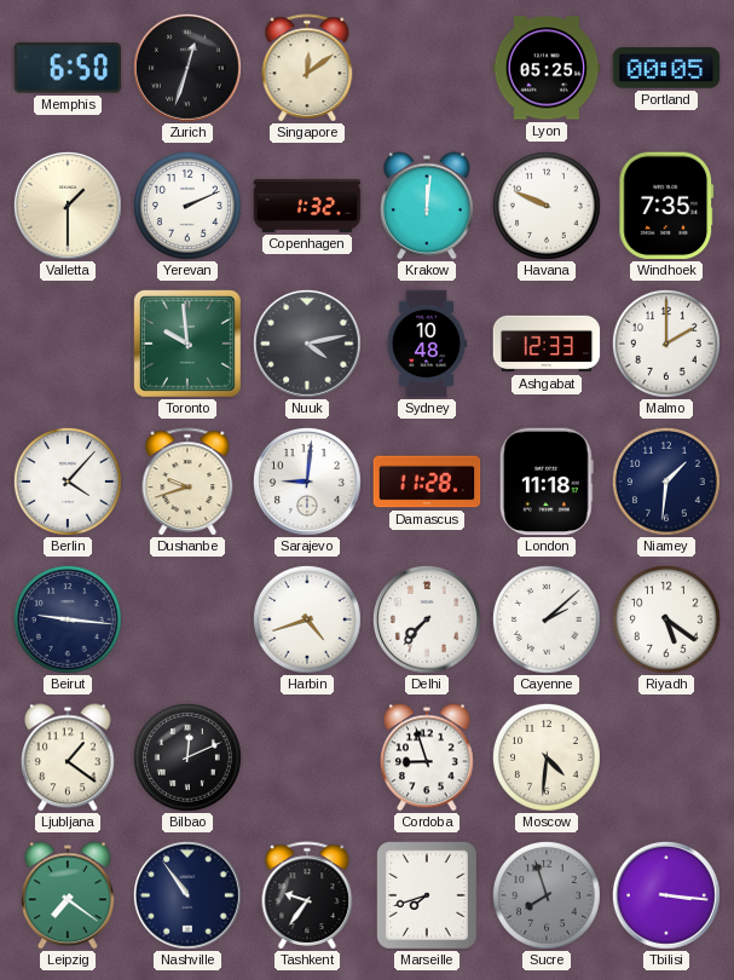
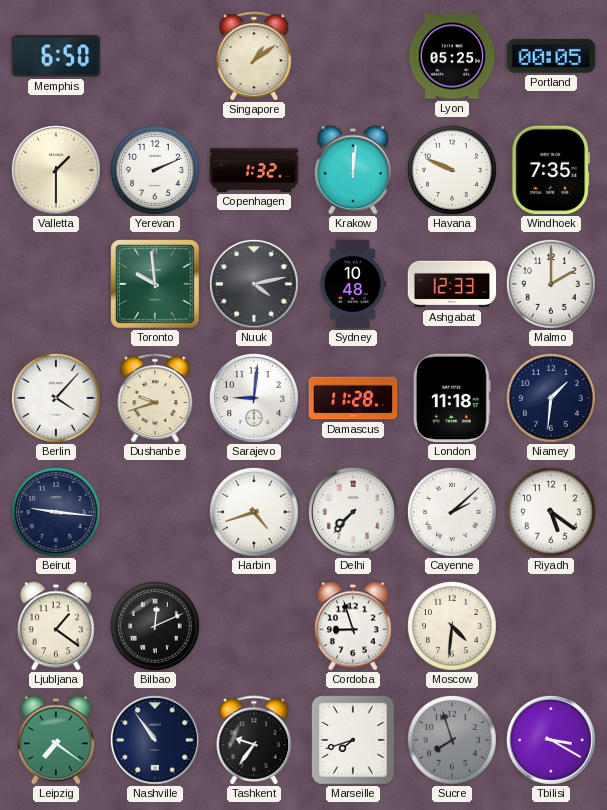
Zurich: 12:33 -> none (189, 69)
Singapore: 12:09 -> 1:09 (254, 56)
Tbilisi: 3:16 -> 3:20 (552, 741)
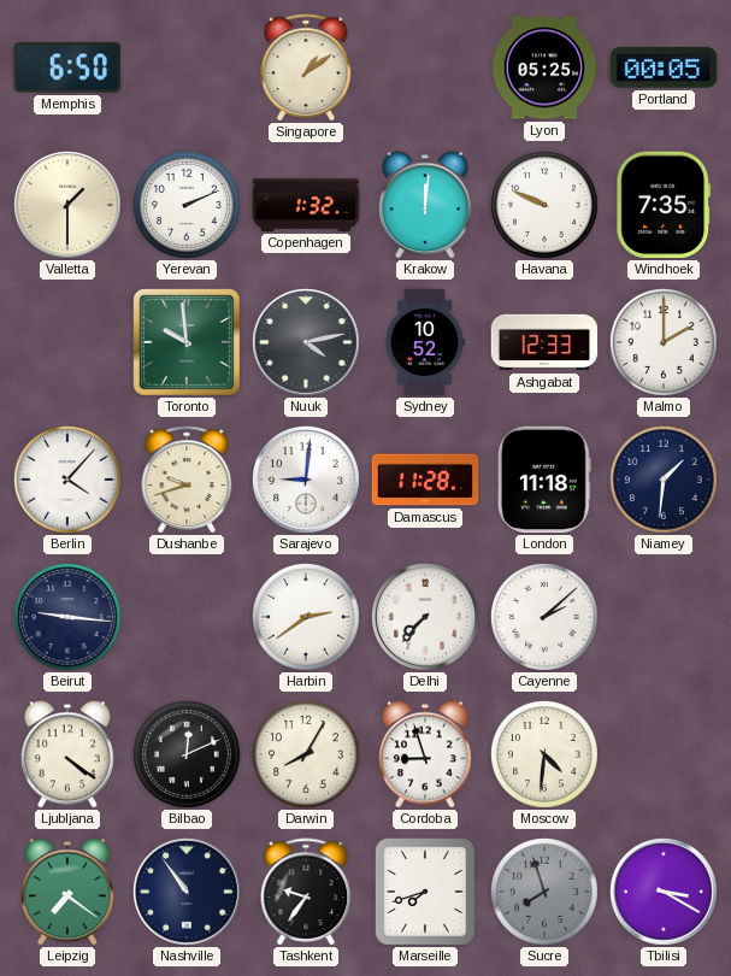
Sydney: 10:48 -> 10:52 (425, 342)
Harbin: 4:42 -> 2:39 (306, 617)
Riyadh: 5:21 -> none (551, 512)
Ljubljana: 1:21 -> 4:21 (69, 754)
Darwin: none -> 8:05 (306, 754)
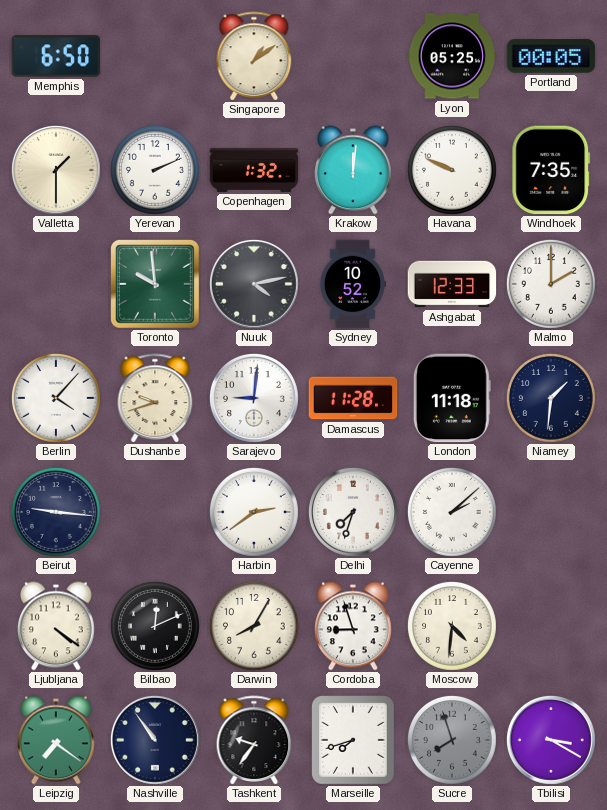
Delhi: 7:37 -> 7:33 (354, 513)
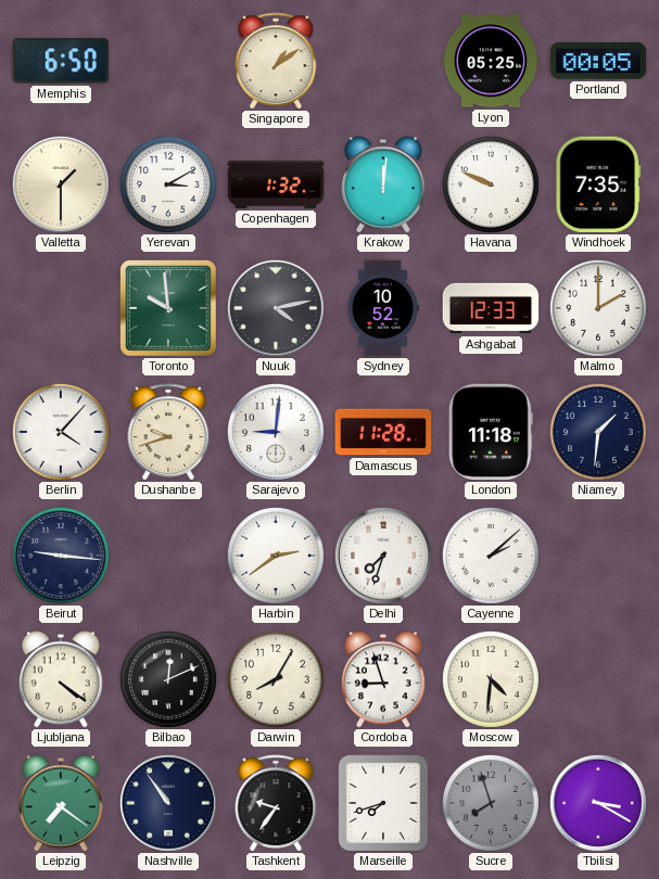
Yerevan: 2:11 -> 3:10 (168, 184)
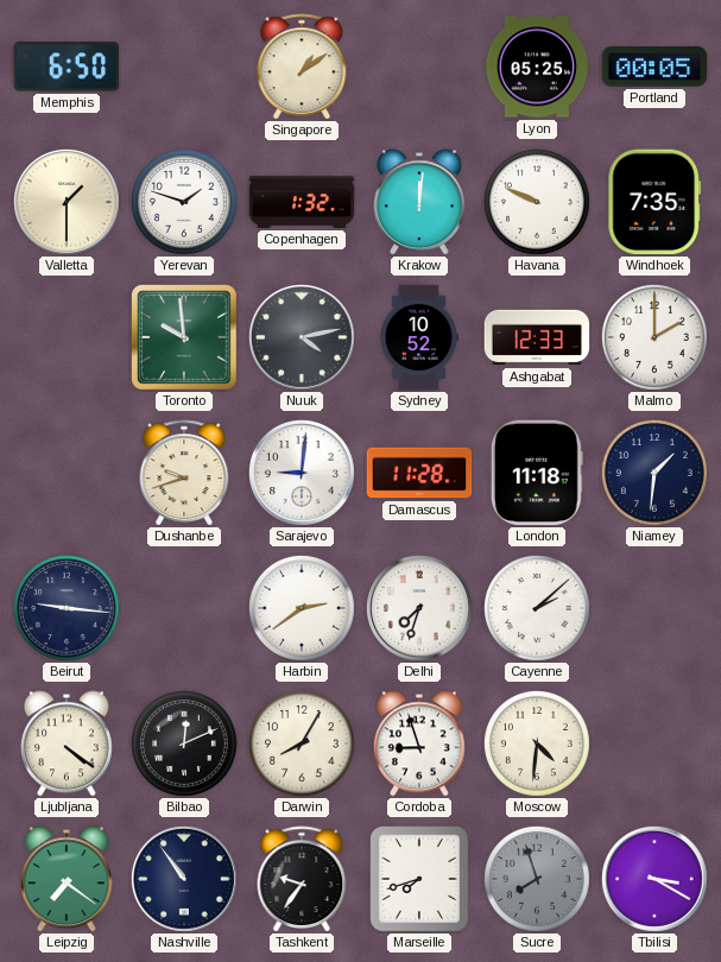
Yerevan: 3:10 -> 1:48 (184, 202)
Berlin: 4:07 -> none (61, 432)
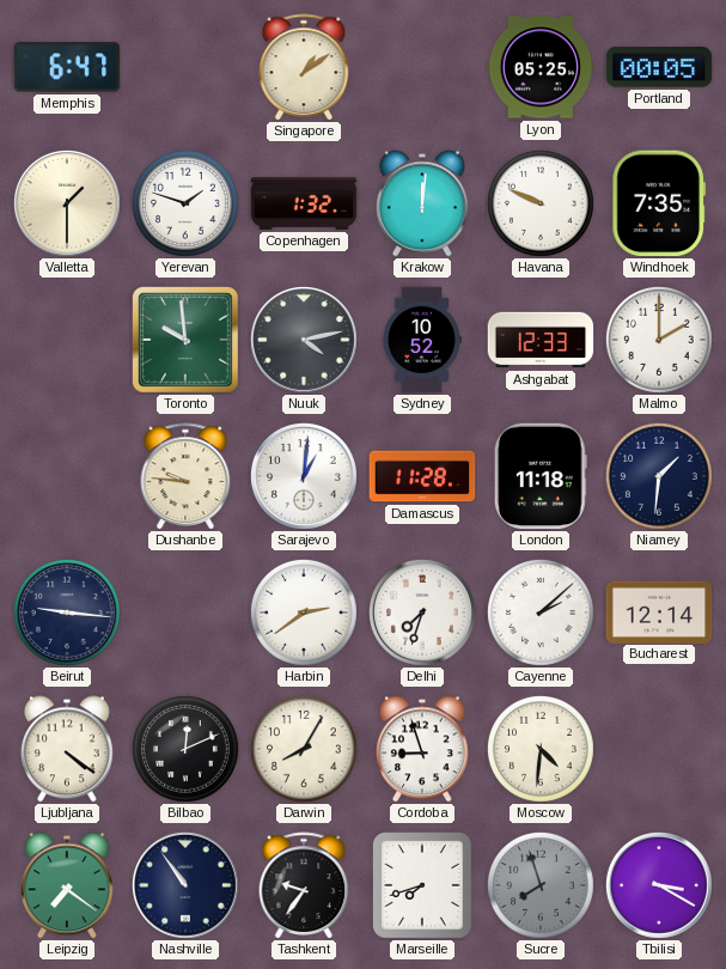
Memphis: 6:50 -> 6:47 (67, 67)
Dushanbe: 9:42 -> 9:46 (185, 476)
Sarajevo: 9:01 -> 1:01 (305, 477)
Bucharest: none -> 12:14 (659, 611)
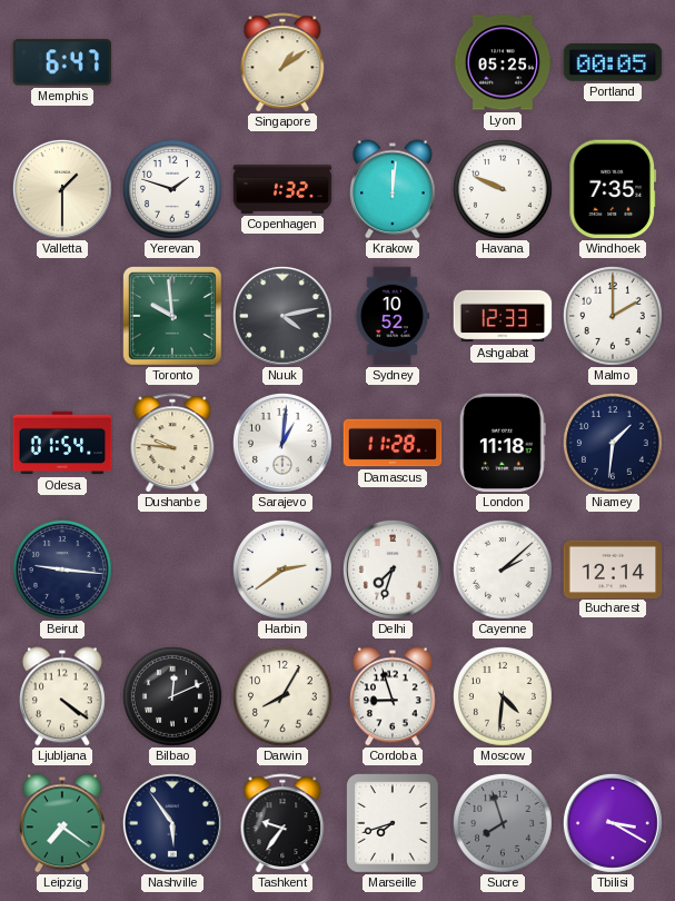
Odesa: none -> 01:54 (62, 443)
Nashville: 10:54 -> 5:54 (173, 824)
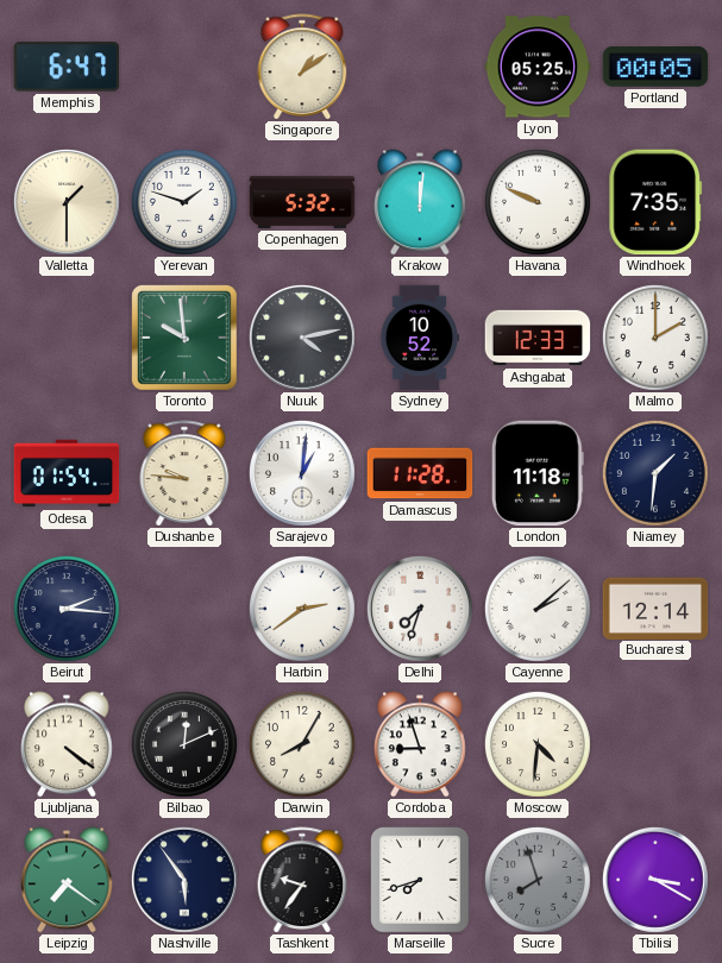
Copenhagen: 1:32 -> 5:32 (302, 202)
Beirut: 9:16 -> 2:16 (67, 609)
